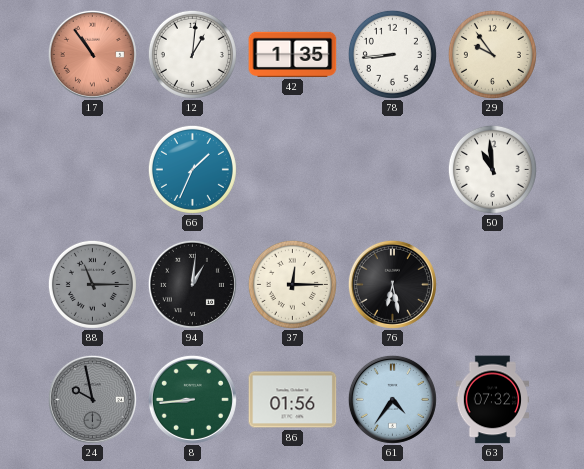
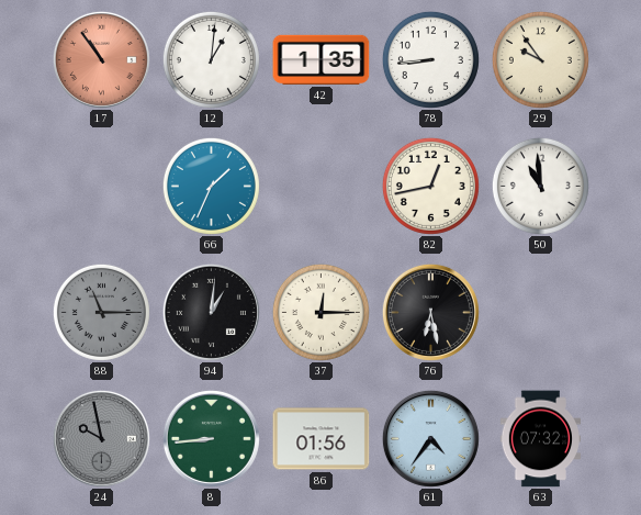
82: none -> 12:43 (430, 186)
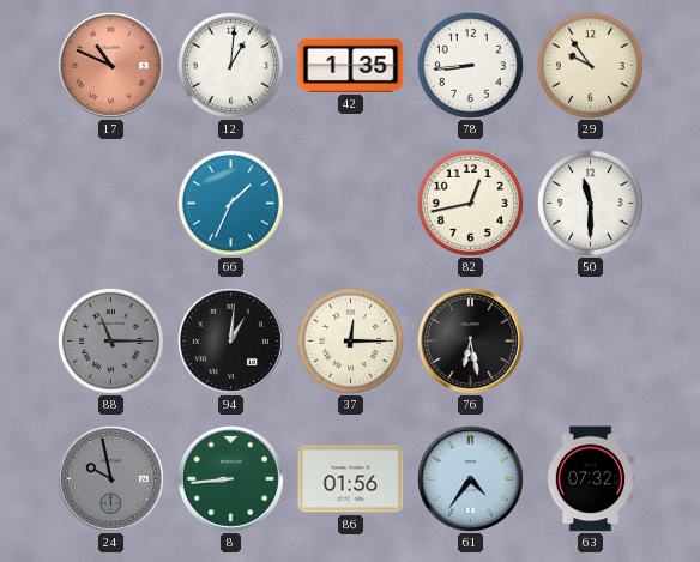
17: 10:54 -> 10:49 (110, 65)
50: 10:59 -> 11:30 (590, 203)
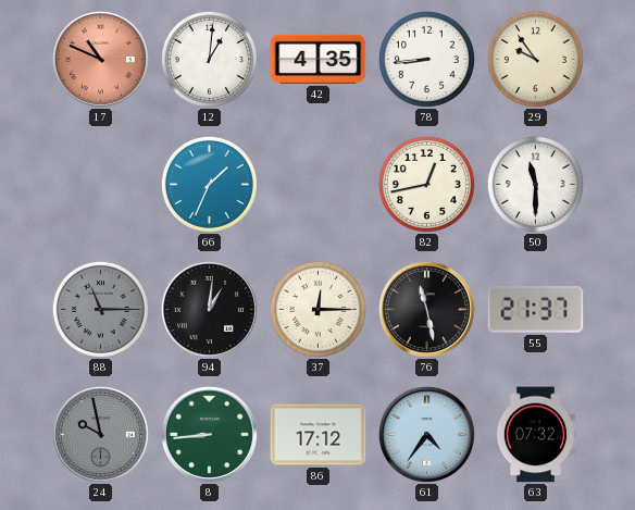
42: 1:35 -> 4:35 (319, 59)
76: 6:28 -> 11:28 (426, 309)
55: none -> 21:37 (536, 310)
86: 01:56 -> 17:12 (319, 435)
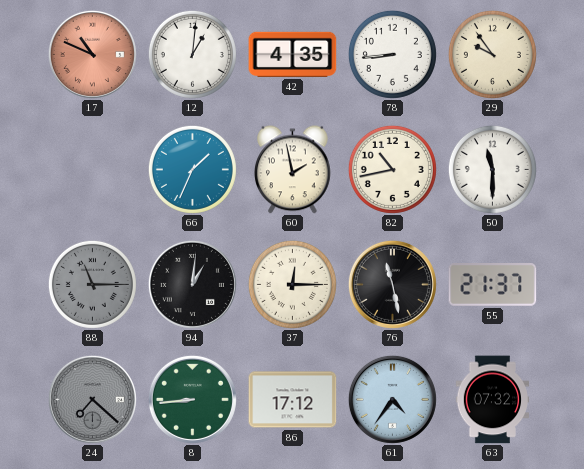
60: none -> 1:58 (293, 170)
82: 12:43 -> 10:43 (392, 169)
24: 9:58 -> 7:22 (92, 399)
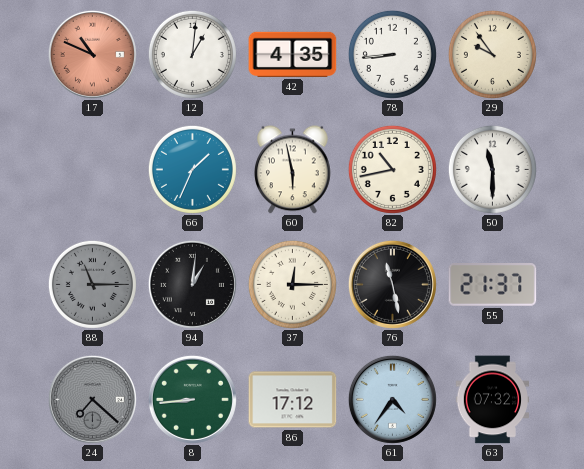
60: 1:58 -> 5:58 (293, 170)
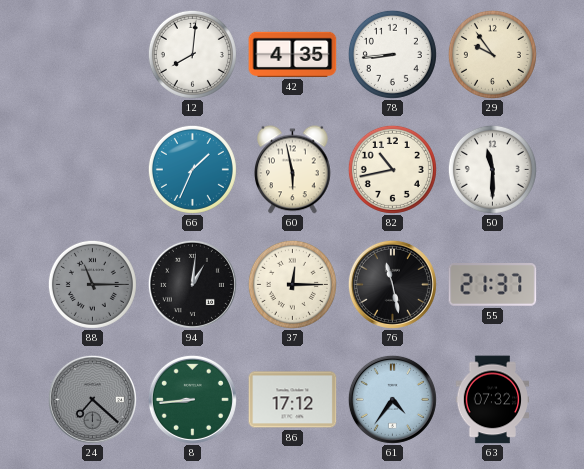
17: 10:49 -> none (92, 54)
12: 1:01 -> 8:01 (192, 54)
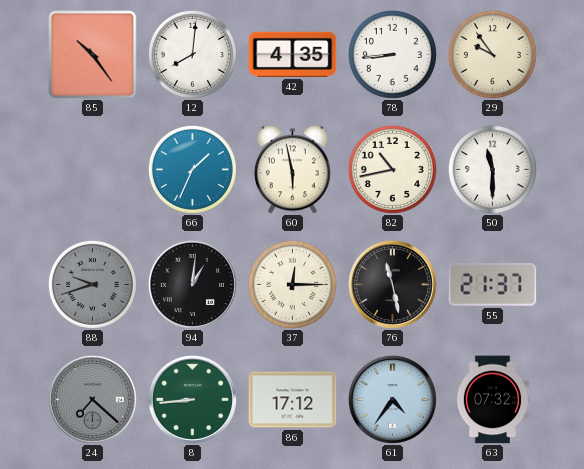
85: none -> 10:24 (93, 55)
88: 11:15 -> 9:42 (92, 284)
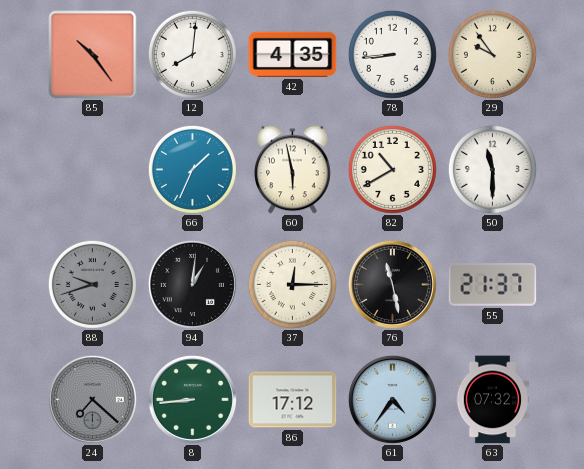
82: 10:43 -> 10:40 (392, 169)
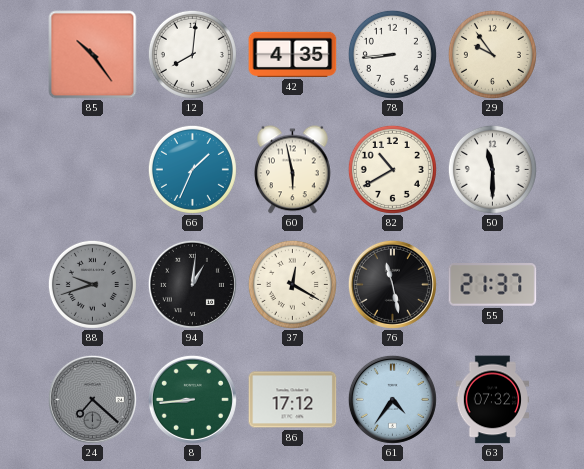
37: 12:15 -> 12:20 (292, 284)
